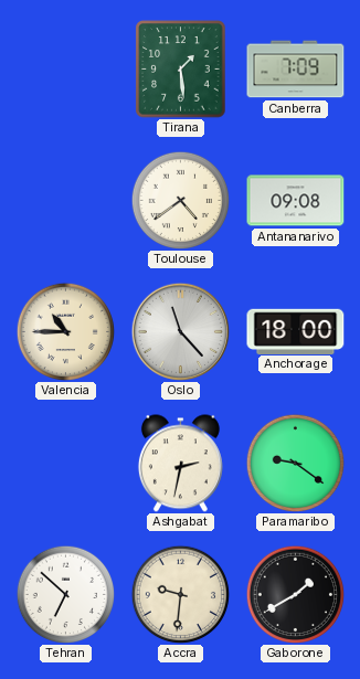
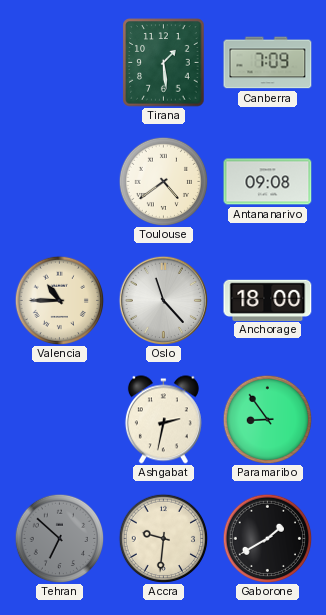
Paramaribo: 9:21 -> 8:54 (267, 419)
Tehran dial: white -> grey (59, 538)
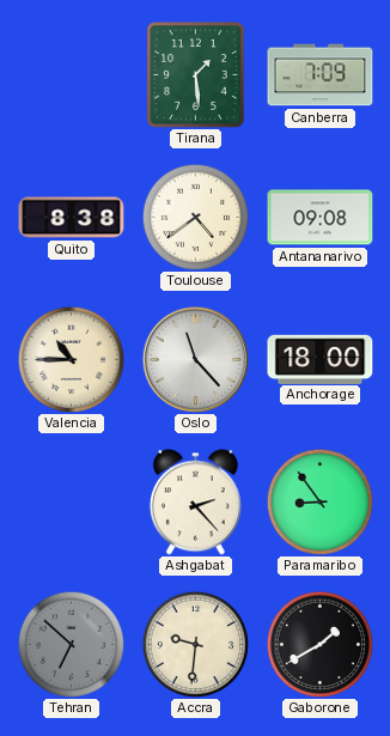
Quito: none -> 8:38 (72, 218)
Ashgabat: 2:32 -> 2:23 (195, 503)
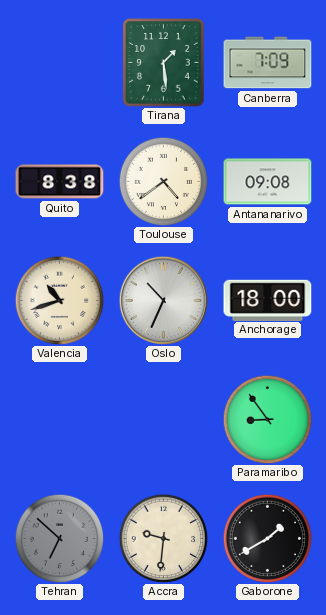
Valencia: 10:45 -> 10:42 (59, 300)
Oslo: 11:23 -> 10:34 (163, 300)
Ashgabat: 2:23 -> none (195, 503)
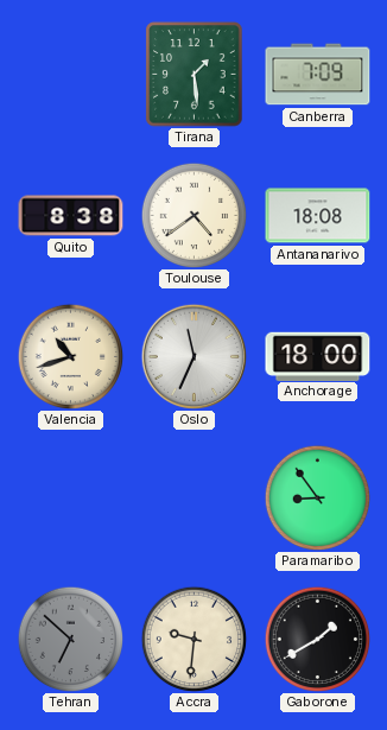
Antananarivo: 09:08 -> 18:08 (318, 216)
Oslo: 10:34 -> 11:34 (193, 356)
